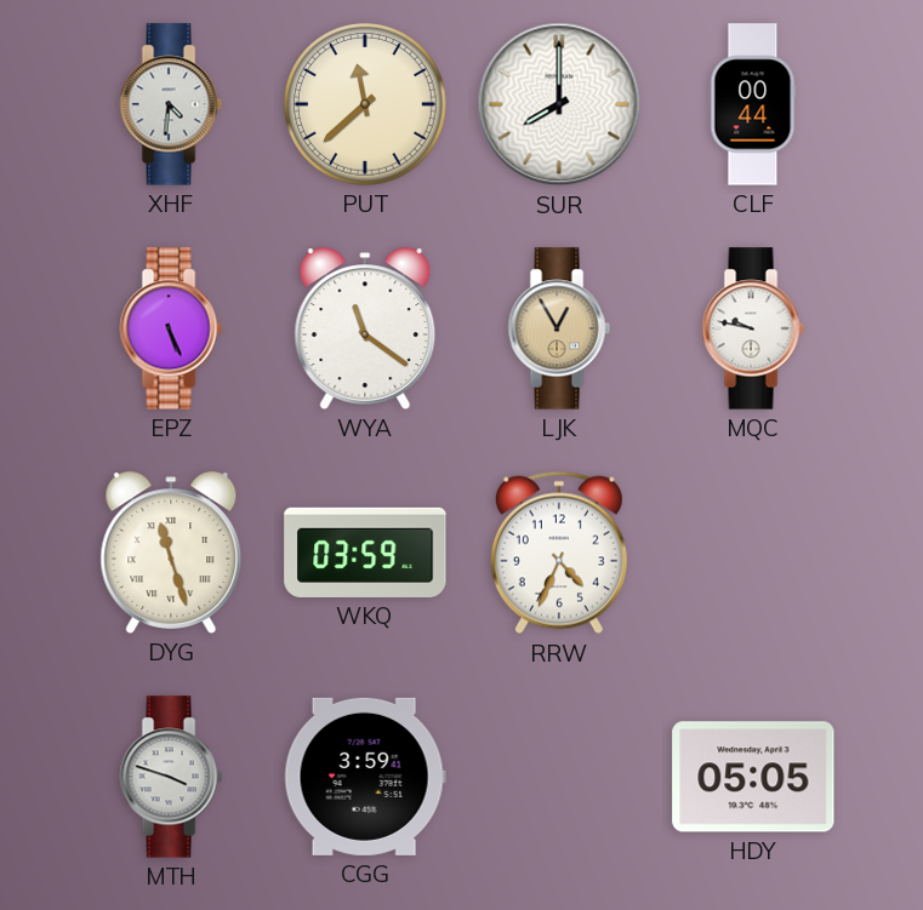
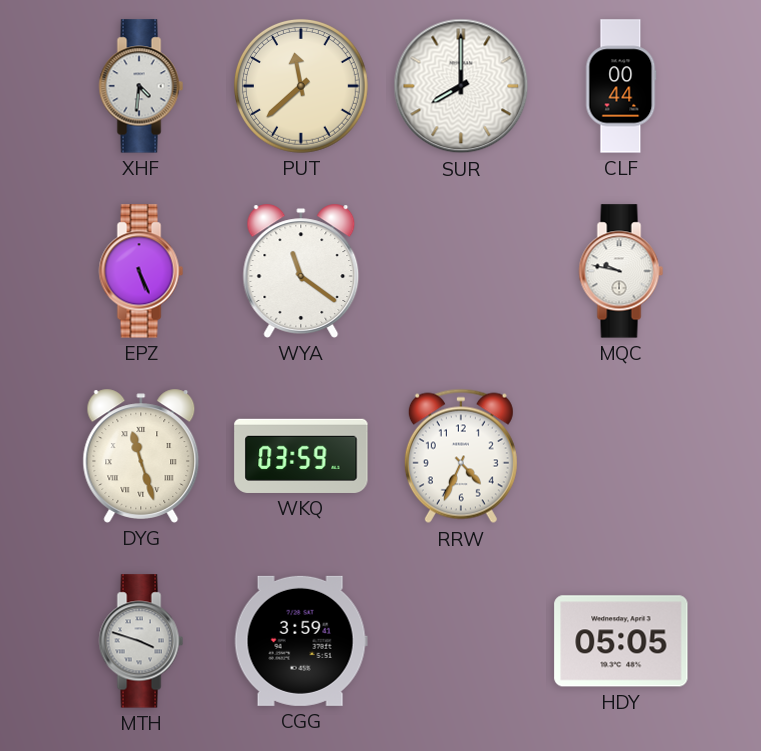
LJK: 12:55 -> none (559, 328)
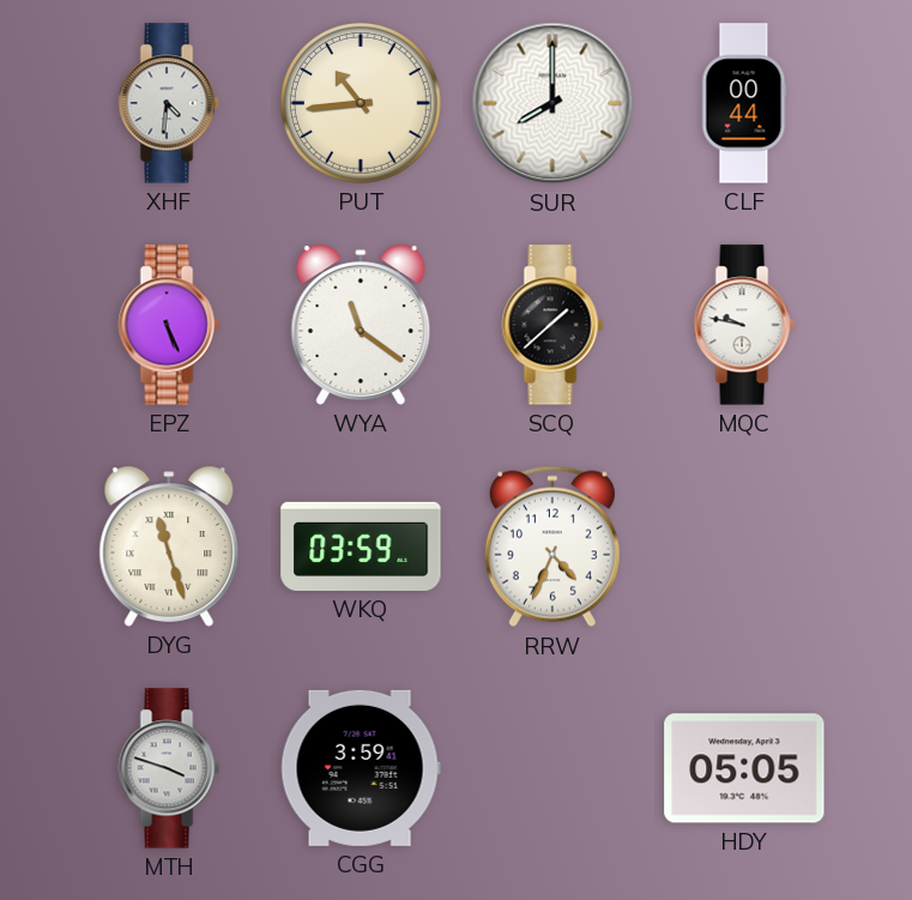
PUT: 11:38 -> 10:44 (361, 103)
SCQ: none -> 1:38 (552, 325)
